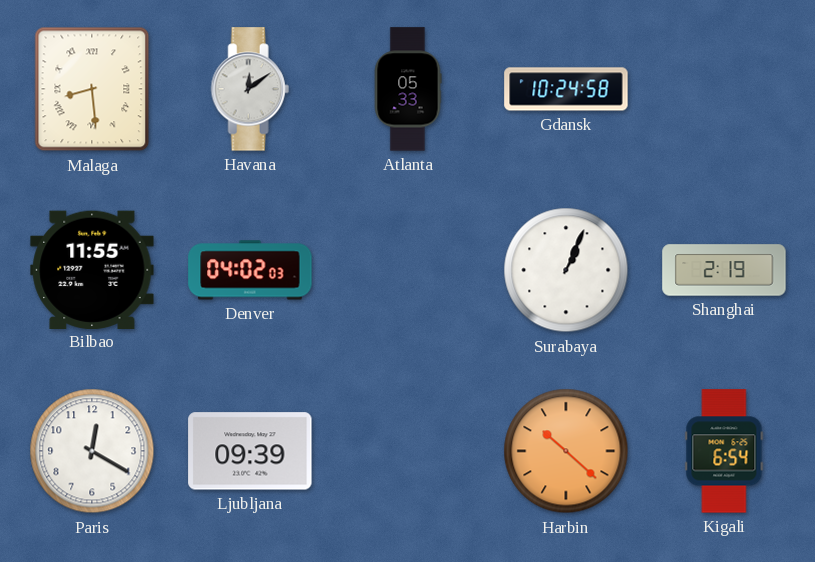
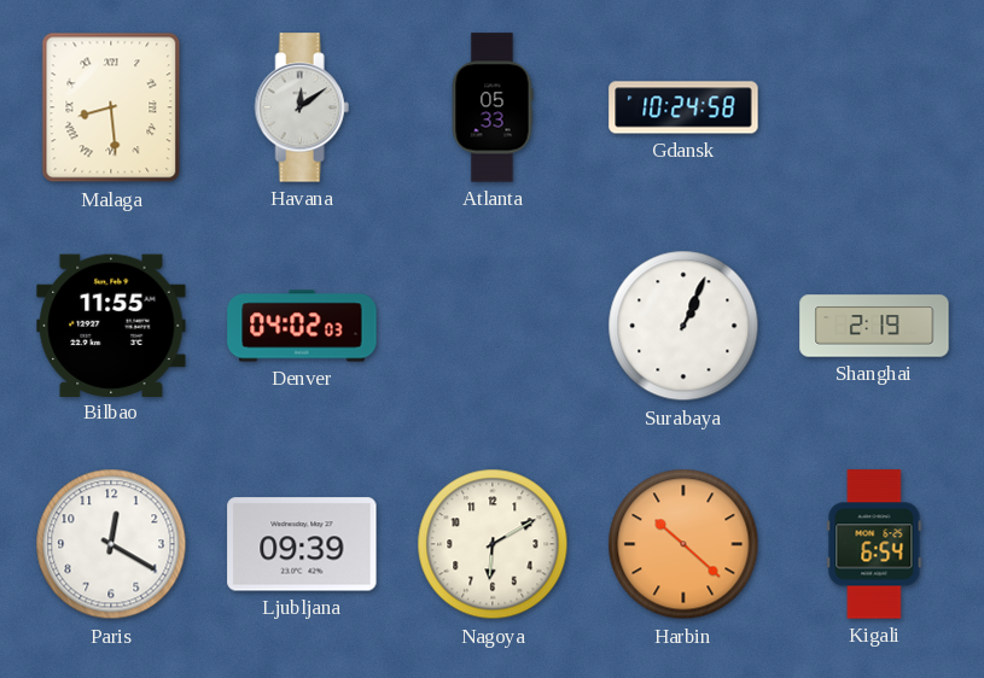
Nagoya: none -> 6:10 (493, 544)
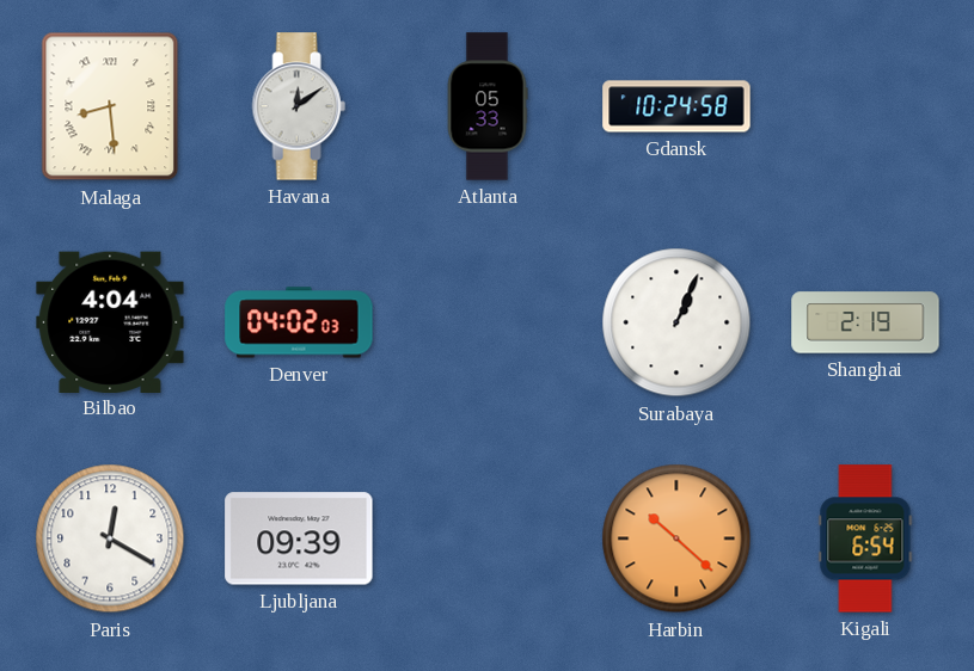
Bilbao: 11:55 -> 4:04 (110, 321)
Nagoya: 6:10 -> none (493, 544)
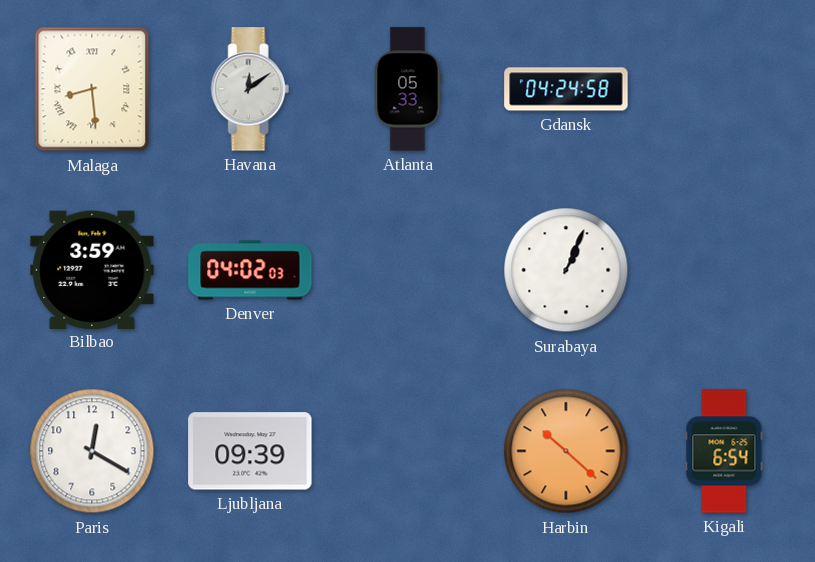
Gdansk: 10:24 -> 04:24 (566, 89)
Bilbao: 4:04 -> 3:59 (92, 269)
Shanghai: 2:19 -> none (865, 322)
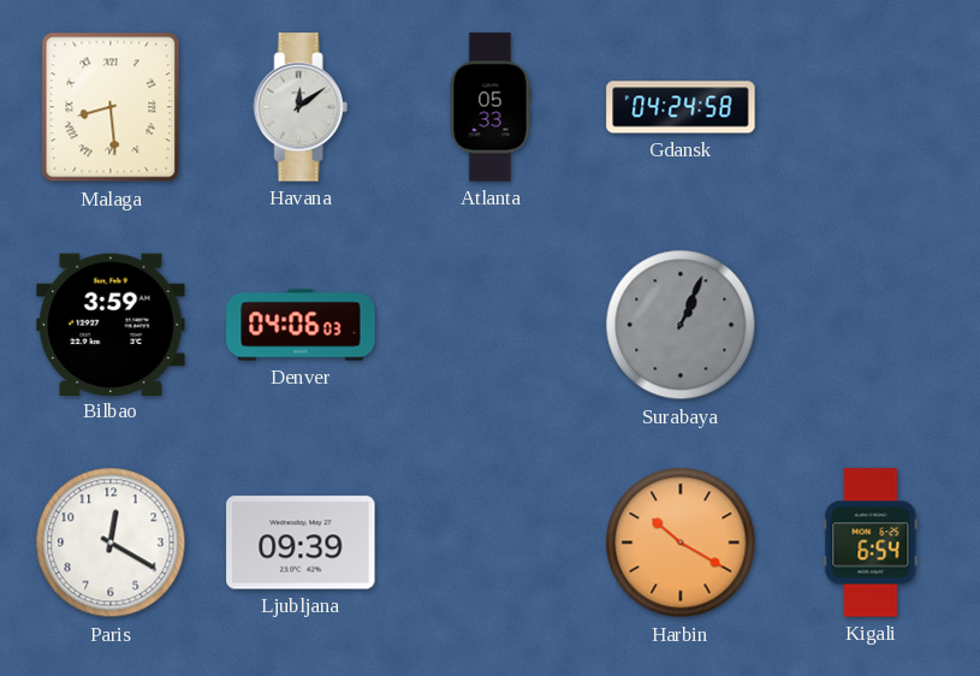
Denver: 04:02 -> 04:06 (301, 325)
Surabaya dial: white -> grey (681, 325)
Harbin: 10:22 -> 10:20 (681, 542)
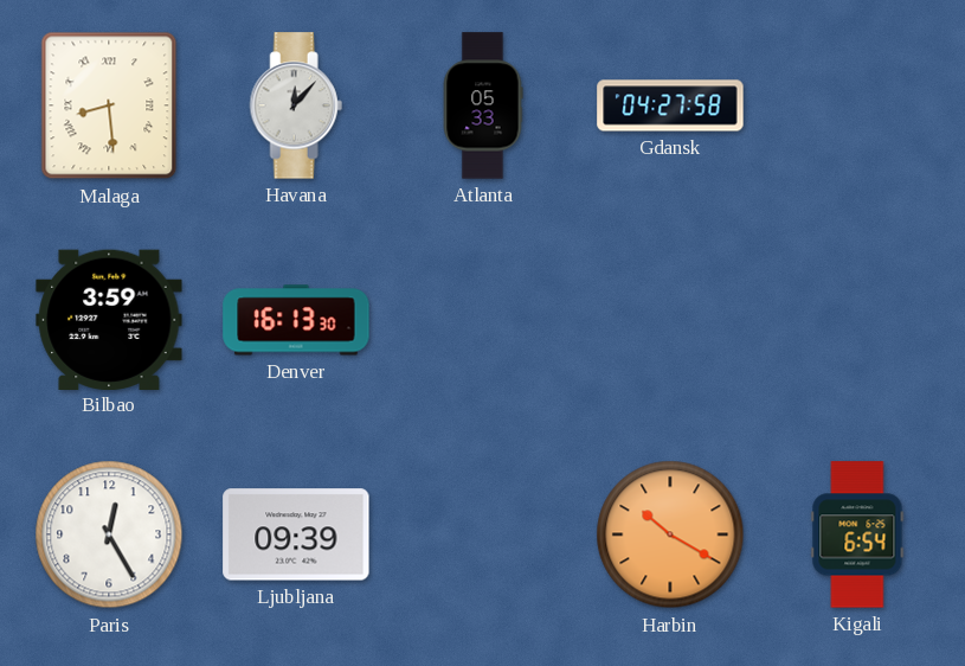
Havana: 12:09 -> 12:07 (296, 105)
Gdansk: 04:24 -> 04:27 (670, 105)
Denver: 04:06 -> 16:13 (296, 320)
Surabaya: 1:04 -> none (681, 325)
Paris: 12:20 -> 12:25 (109, 534)
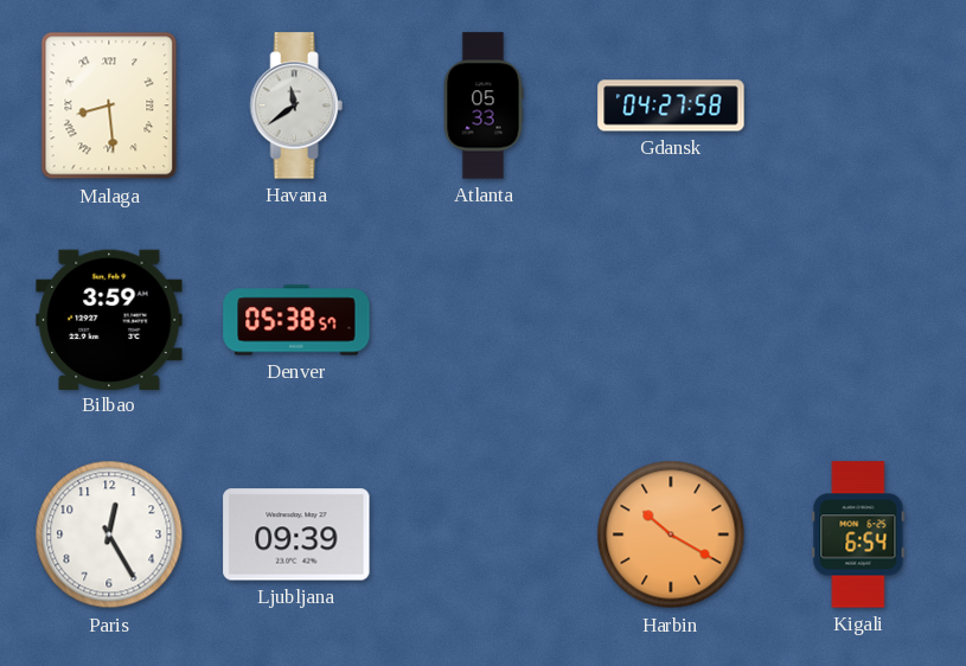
Havana: 12:07 -> 11:39 (296, 105)
Denver: 16:13 -> 05:38 (296, 320)
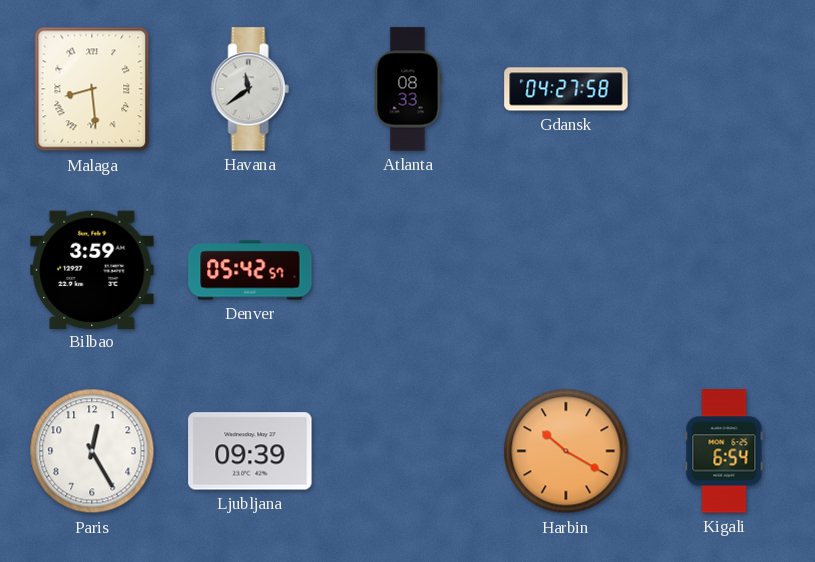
Atlanta: 05:33 -> 08:33 (408, 89)
Denver: 05:38 -> 05:42 (250, 270)
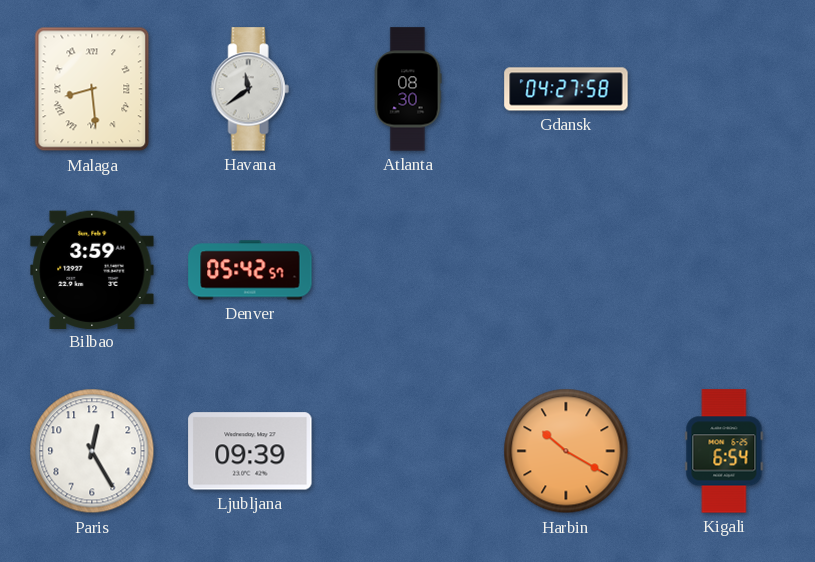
Atlanta: 08:33 -> 08:30 (408, 89)
